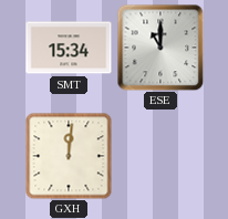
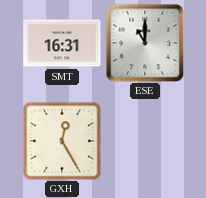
SMT: 15:34 -> 16:31 (62, 43)
GXH: 12:01 -> 12:25 (62, 141)
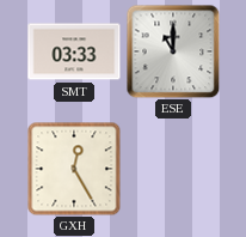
SMT: 16:31 -> 03:33 (74, 51)
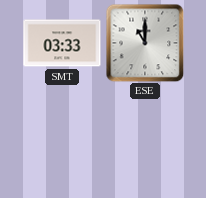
GXH: 12:25 -> none (74, 169)
